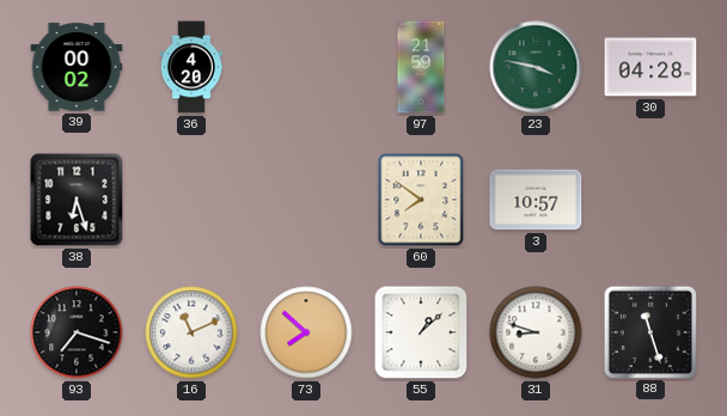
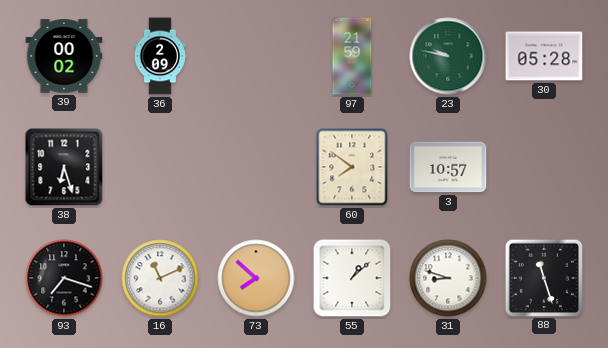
36: 4:20 -> 2:09 (160, 56)
23: 3:47 -> 9:47 (448, 56)
30: 04:28 -> 05:28 (544, 56)
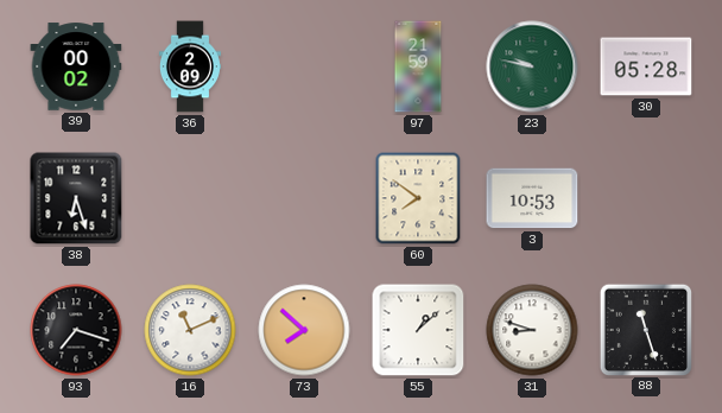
3: 10:57 -> 10:53 (532, 198)
